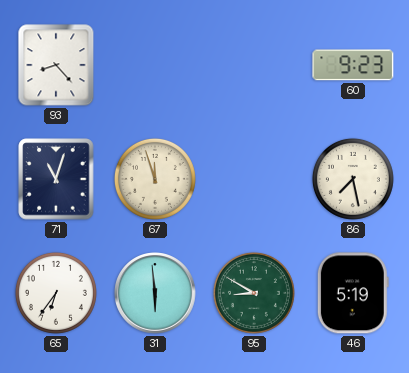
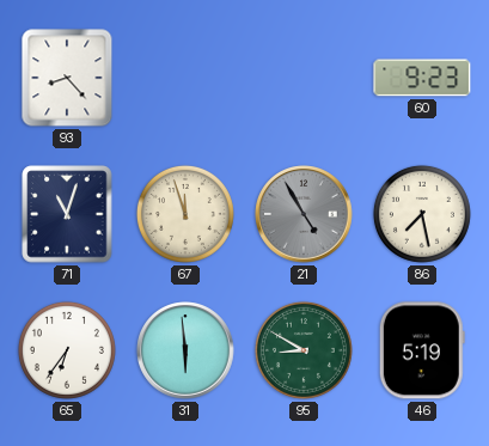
21: none -> 4:55 (304, 214)
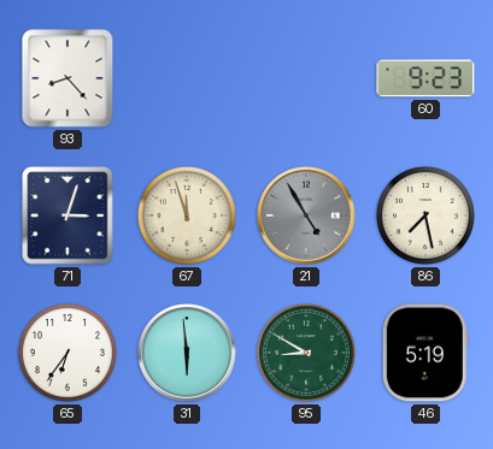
71: 11:03 -> 3:03 (68, 215)
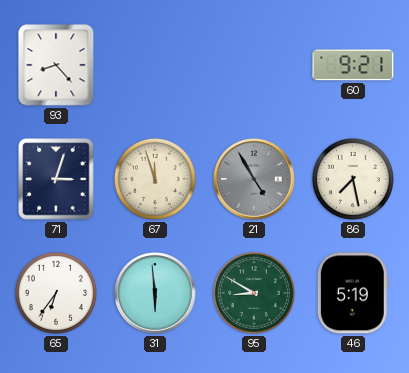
60: 9:23 -> 9:21 (353, 65)
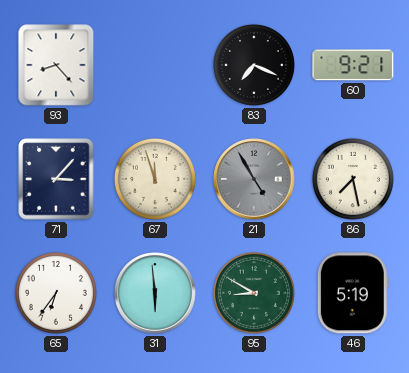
83: none -> 7:19 (254, 65)
71: 3:03 -> 3:07 (56, 179)
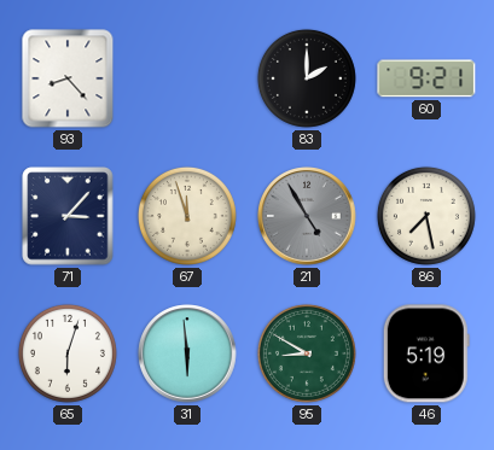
83: 7:19 -> 2:00 (307, 78)
65: 6:36 -> 6:03 (68, 353)
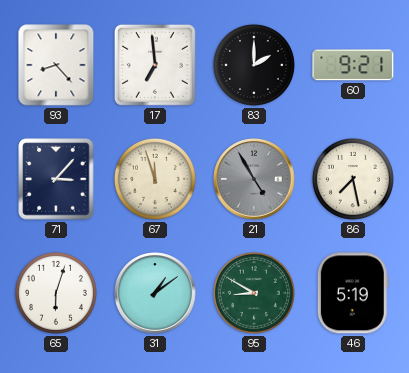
17: none -> 6:59 (155, 65)
31: 5:59 -> 1:09 (155, 293)
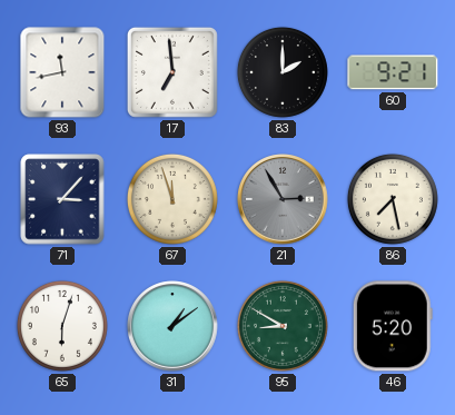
93: 8:23 -> 11:43 (62, 72)
21: 4:55 -> 2:55 (283, 199)
46: 5:19 -> 5:20 (393, 326)
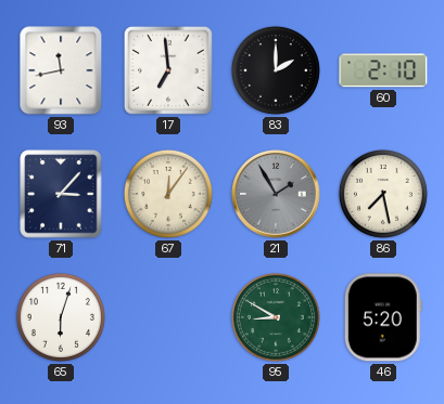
60: 9:21 -> 2:10 (383, 70)
67: 11:57 -> 12:06 (168, 194)
21: 2:55 -> 1:55 (276, 194)
31: 1:09 -> none (172, 326)
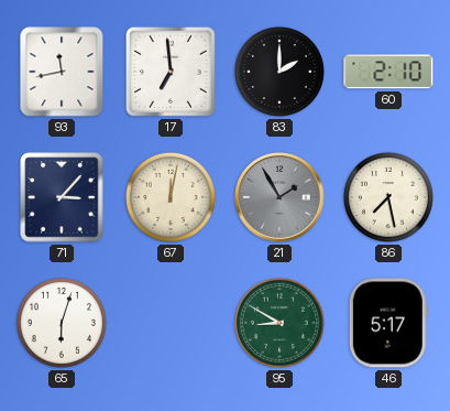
67: 12:06 -> 12:02 (171, 197)
46: 5:20 -> 5:17 (388, 323)
